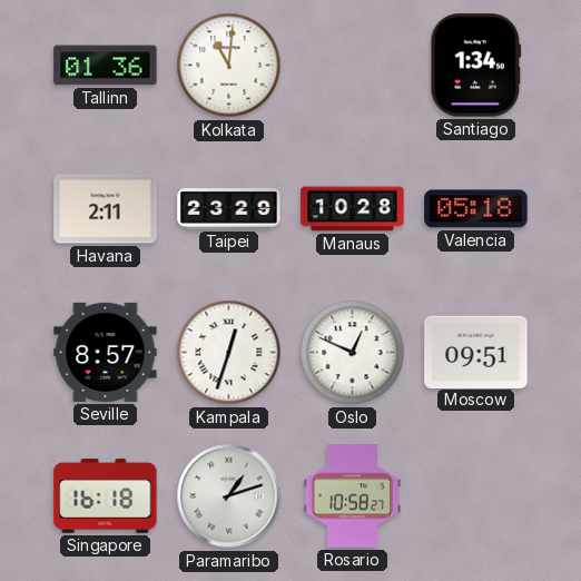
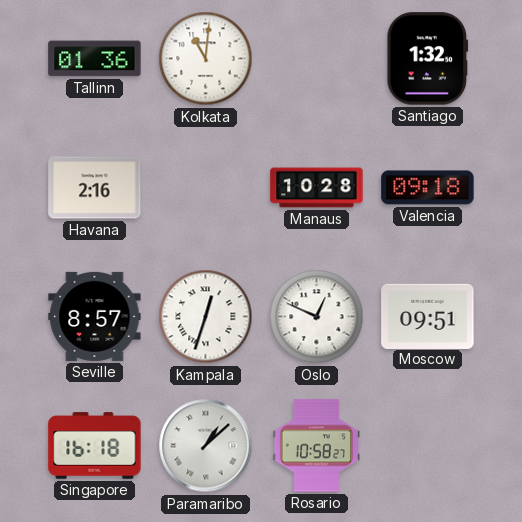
Santiago: 1:34 -> 1:32 (428, 59)
Havana: 2:11 -> 2:16 (95, 188)
Taipei: 23:29 -> none (229, 209)
Valencia: 05:18 -> 09:18 (428, 188)
Paramaribo: 1:12 -> 1:08 (206, 446)
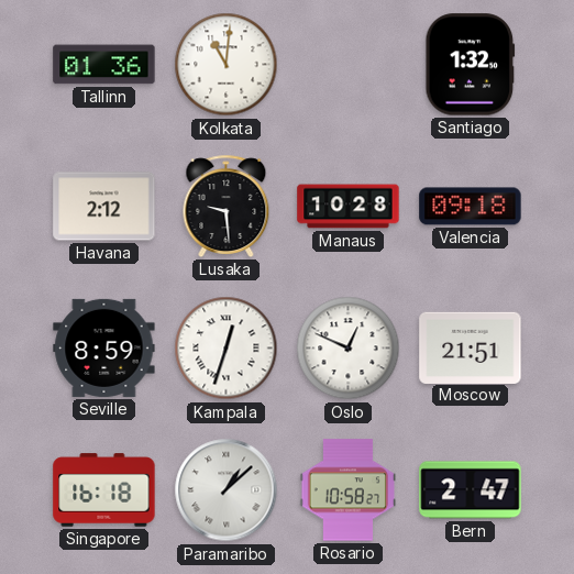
Havana: 2:16 -> 2:12 (104, 207)
Lusaka: none -> 9:29 (227, 206)
Seville: 8:57 -> 8:59 (104, 347)
Moscow: 09:51 -> 21:51 (471, 347)
Bern: none -> 2:47 (471, 490)
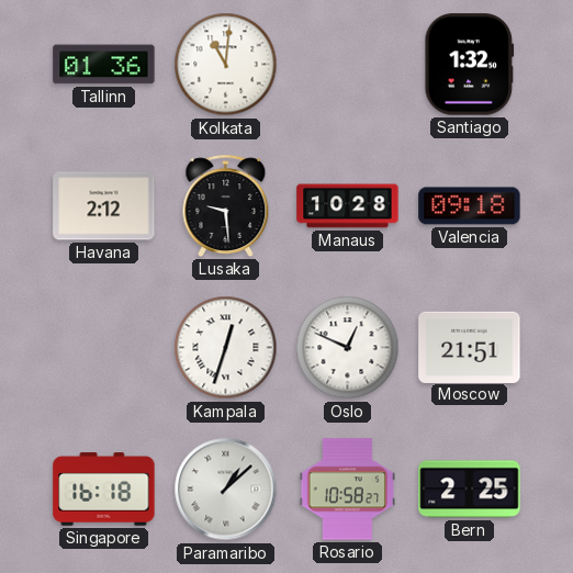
Seville: 8:59 -> none (104, 347)
Bern: 2:47 -> 2:25 (470, 490)
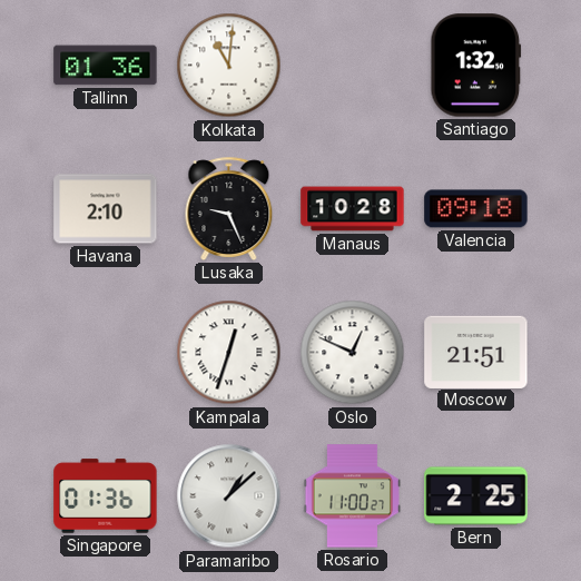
Havana: 2:12 -> 2:10 (106, 209)
Lusaka: 9:29 -> 9:26 (229, 208)
Singapore: 16:18 -> 01:36 (106, 496)
Rosario: 10:58 -> 11:00 (352, 496)
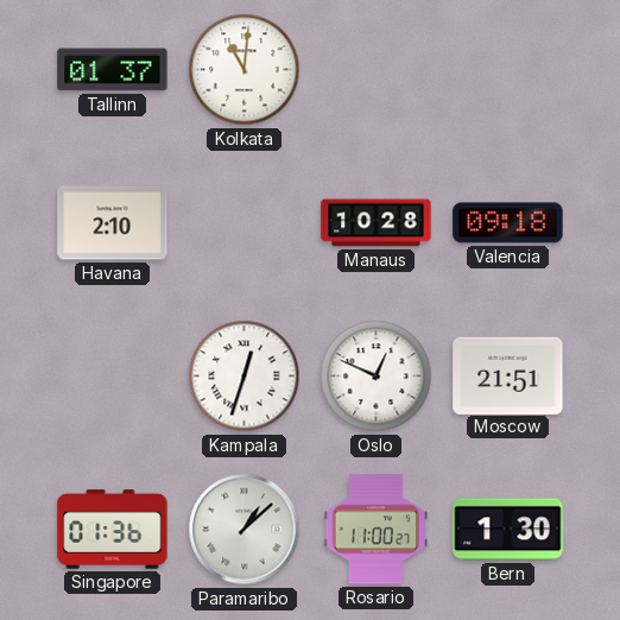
Tallinn: 01:36 -> 01:37 (113, 70)
Santiago: 1:32 -> none (476, 66)
Lusaka: 9:26 -> none (229, 208)
Bern: 2:25 -> 1:30 (508, 530)
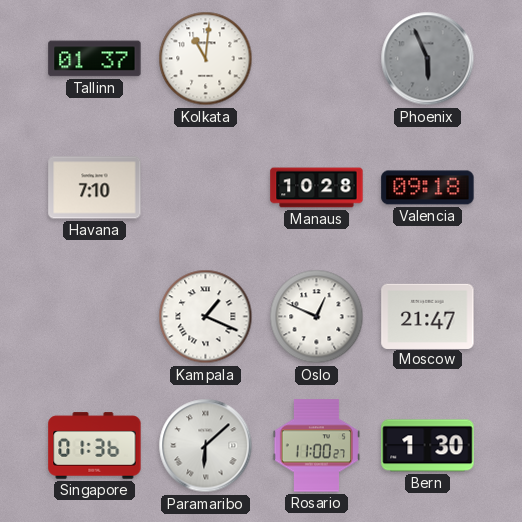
Phoenix: none -> 5:56 (428, 59)
Havana: 2:10 -> 7:10 (95, 188)
Kampala: 12:33 -> 1:19 (206, 317)
Moscow: 21:51 -> 21:47 (428, 316)
Paramaribo: 1:08 -> 6:08 (206, 446)
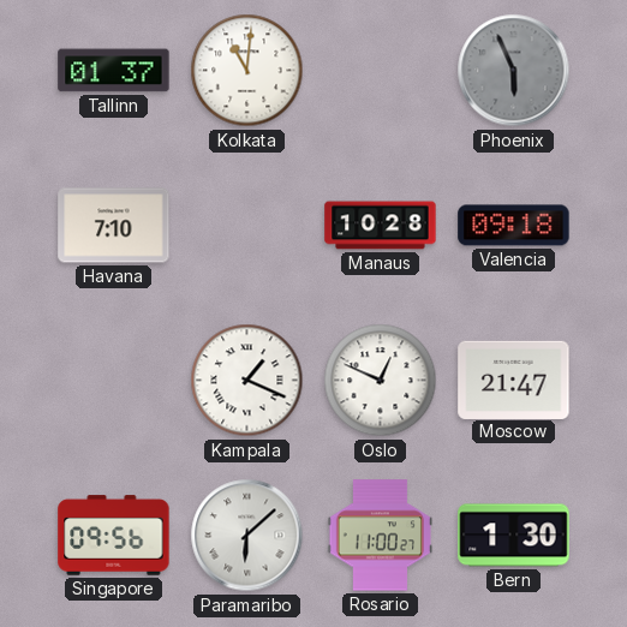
Singapore: 01:36 -> 09:56 (114, 536)
